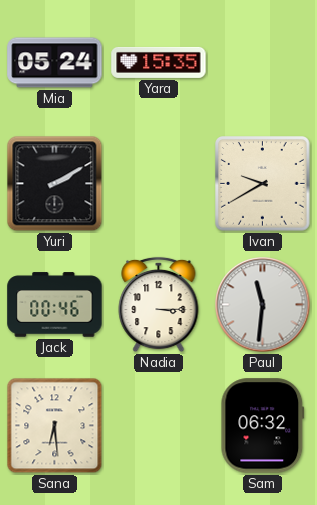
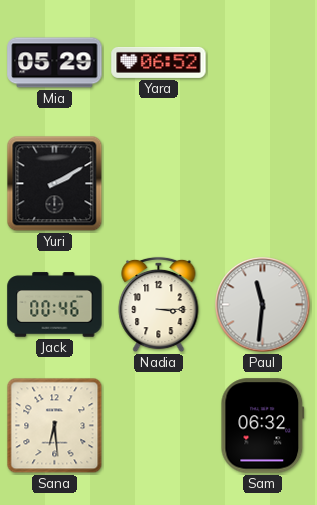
Mia: 05:24 -> 05:29 (55, 63)
Yara: 15:35 -> 06:52 (159, 62)
Ivan: 9:40 -> none (263, 184)
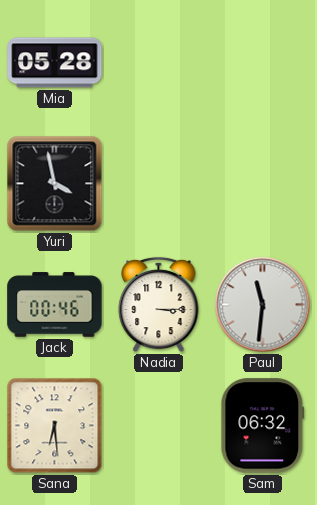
Mia: 05:29 -> 05:28 (55, 63)
Yara: 06:52 -> none (159, 62)
Yuri: 2:10 -> 3:58 (55, 184)
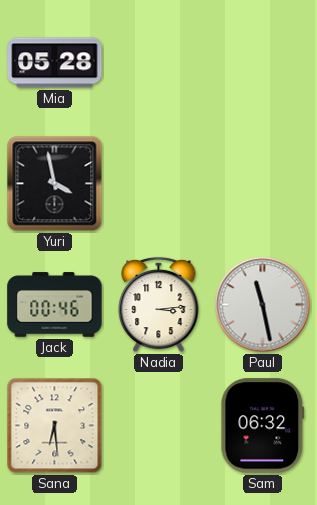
Nadia: 3:15 -> 3:14 (159, 305)
Paul: 11:31 -> 11:28 (263, 305)
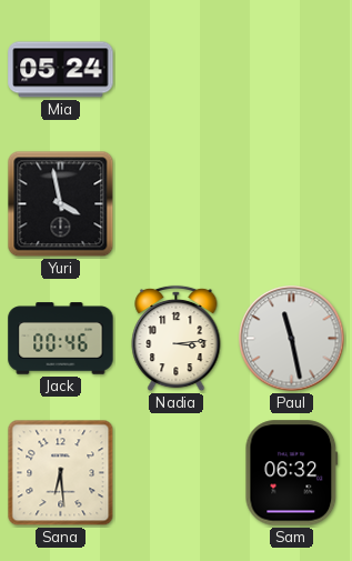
Mia: 05:28 -> 05:24 (61, 70)
